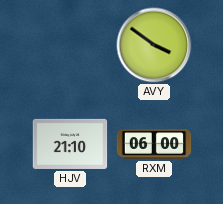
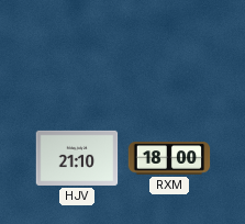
AVY: 3:51 -> none (154, 45)
RXM: 06:00 -> 18:00 (169, 158)
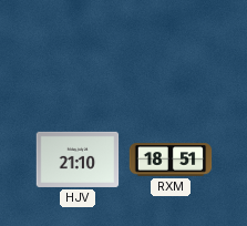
RXM: 18:00 -> 18:51 (171, 160)
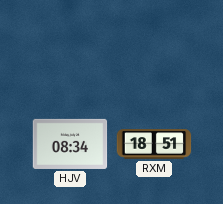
HJV: 21:10 -> 08:34 (70, 144)
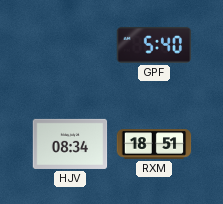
GPF: none -> 5:40 (154, 45)
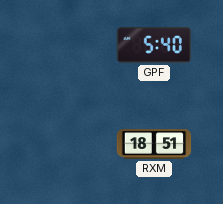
HJV: 08:34 -> none (70, 144)
